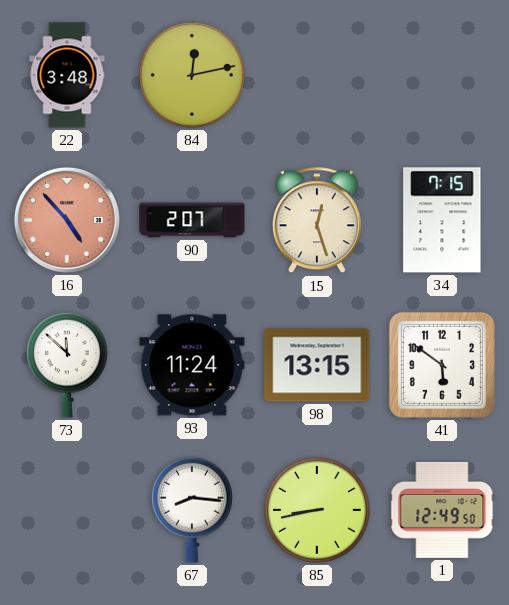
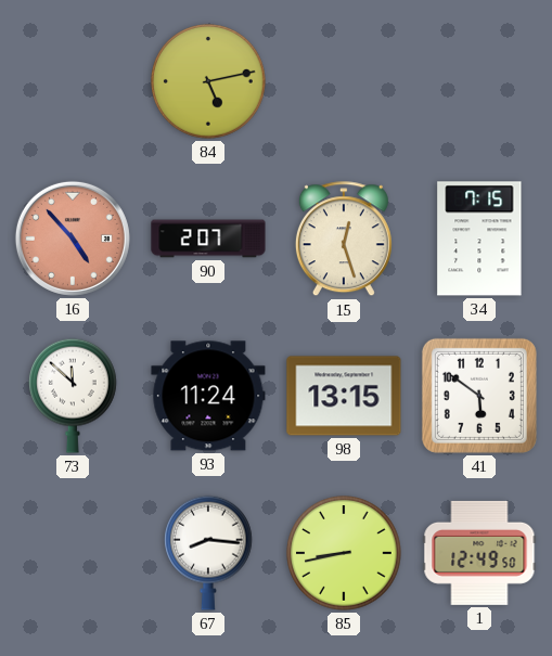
22: 3:48 -> none (67, 75)
84: 12:13 -> 5:13 (208, 81)
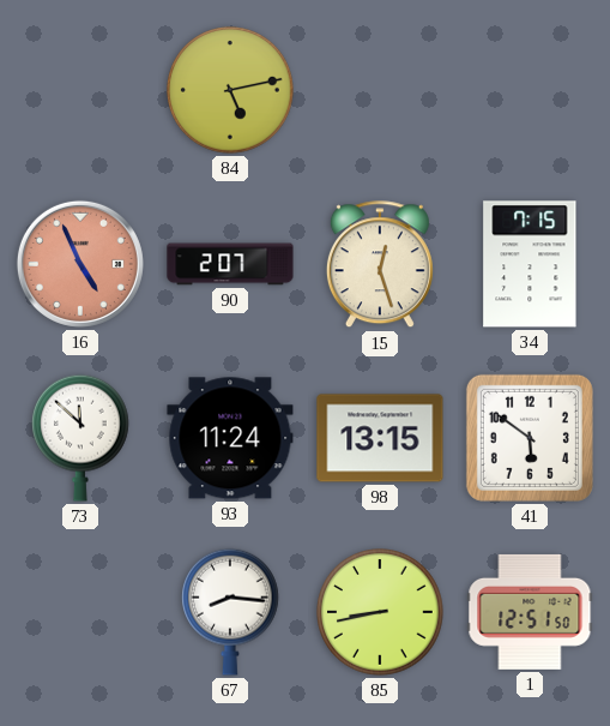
16: 4:53 -> 4:56 (80, 264)
1: 12:49 -> 12:51 (530, 612)
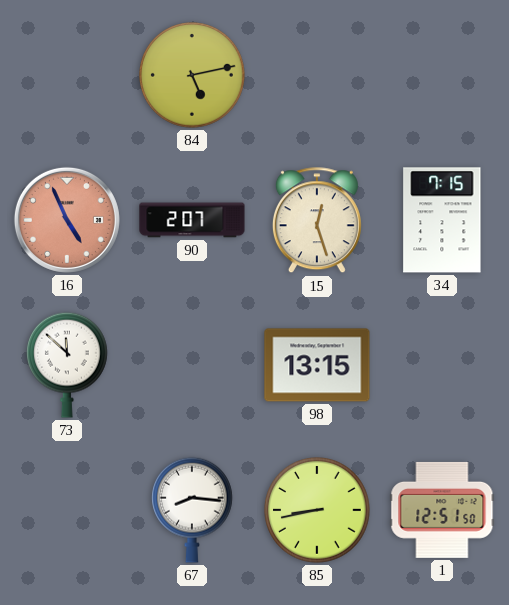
93: 11:24 -> none (230, 438)
41: 5:51 -> none (530, 438)
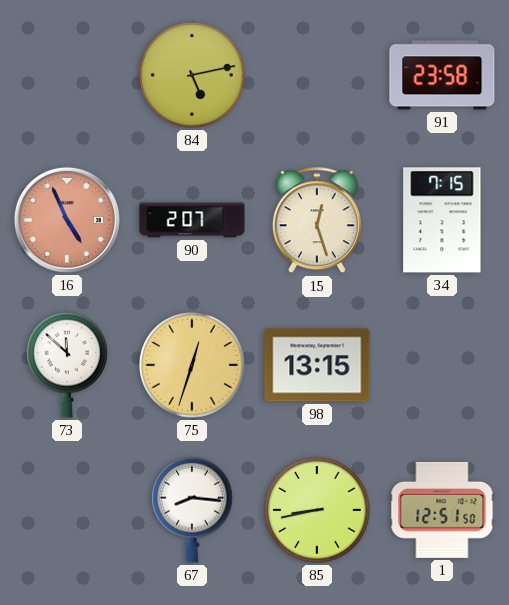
91: none -> 23:58 (442, 75)
75: none -> 12:33 (192, 365)
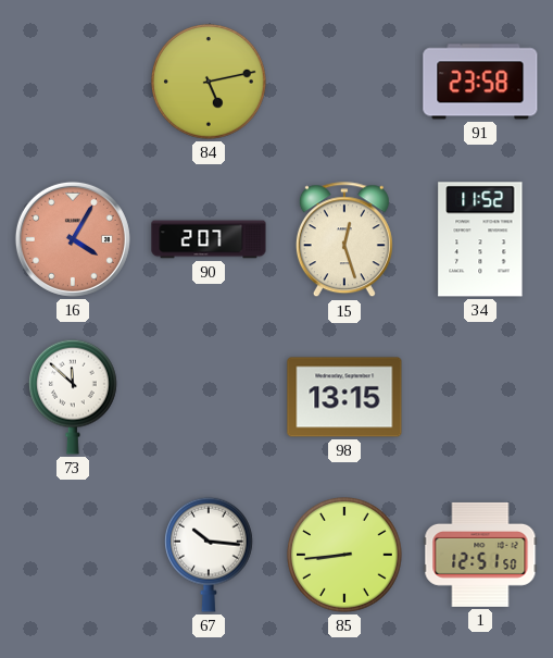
16: 4:56 -> 4:05 (73, 239)
34: 7:15 -> 11:52 (480, 239)
75: 12:33 -> none (192, 365)
67: 8:16 -> 10:16 (210, 555)
85: 8:43 -> 8:44 (344, 555)
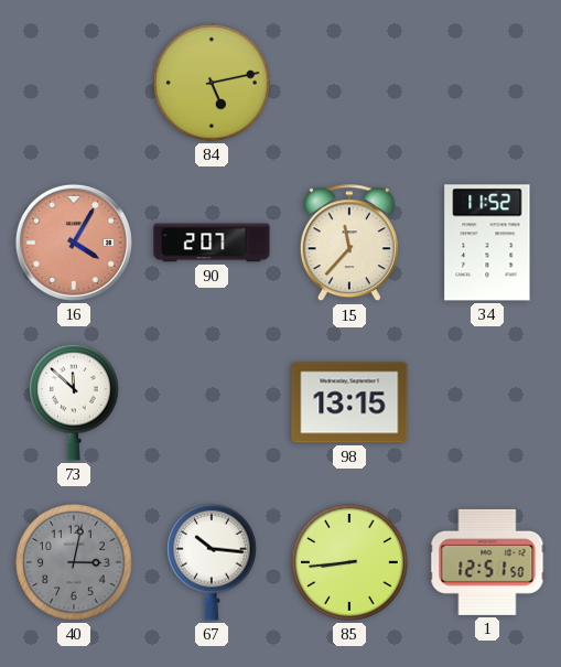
91: 23:58 -> none (480, 82)
15: 12:27 -> 11:37 (349, 244)
40: none -> 3:02 (74, 562)
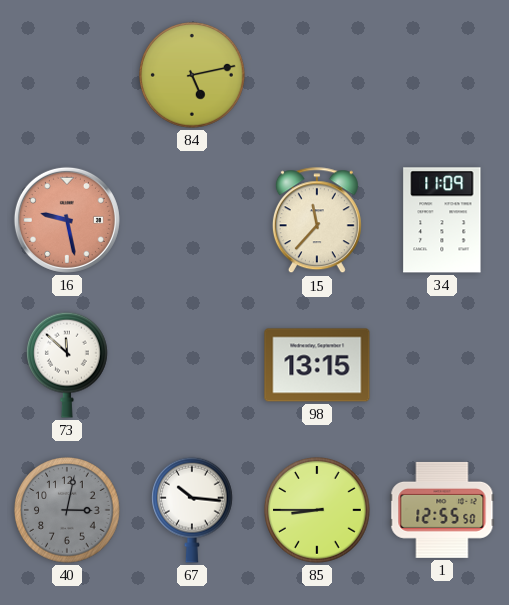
16: 4:05 -> 9:28 (67, 220)
90: 2:07 -> none (212, 243)
34: 11:52 -> 11:09 (442, 220)
85: 8:44 -> 8:45 (317, 510)
1: 12:51 -> 12:55 (442, 510)
